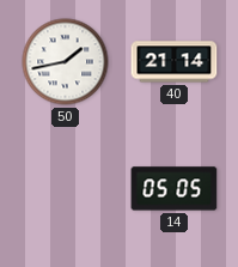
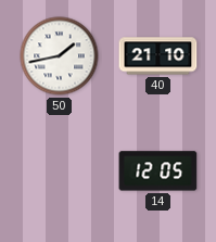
40: 21:14 -> 21:10 (158, 56)
14: 05:05 -> 12:05 (158, 171)
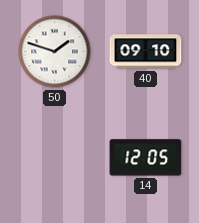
50: 1:43 -> 1:48 (55, 52)
40: 21:10 -> 09:10 (146, 52)
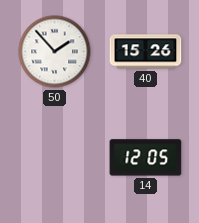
50: 1:48 -> 1:53 (55, 52)
40: 09:10 -> 15:26 (146, 52)
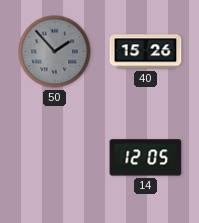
50 dial: white -> grey (55, 52)
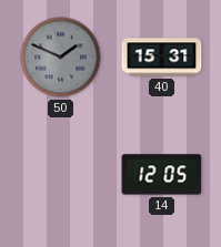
50: 1:53 -> 1:49 (61, 58)
40: 15:26 -> 15:31 (162, 58)
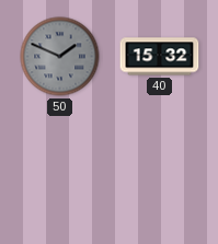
40: 15:31 -> 15:32 (160, 57)
14: 12:05 -> none (162, 175)
